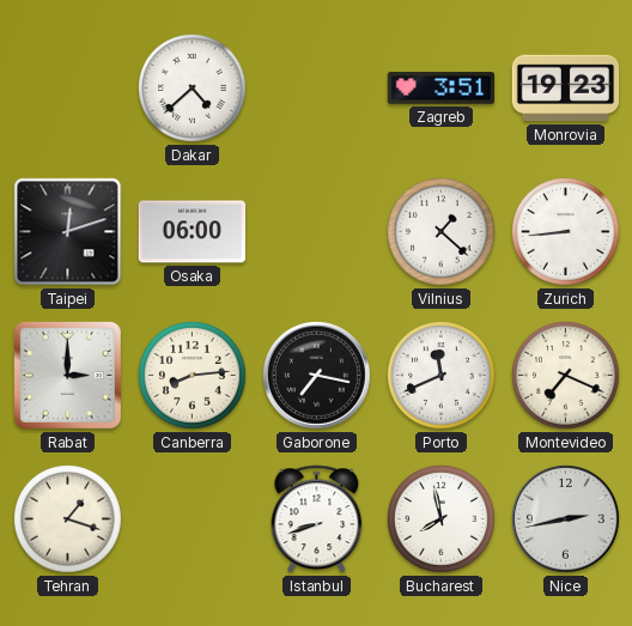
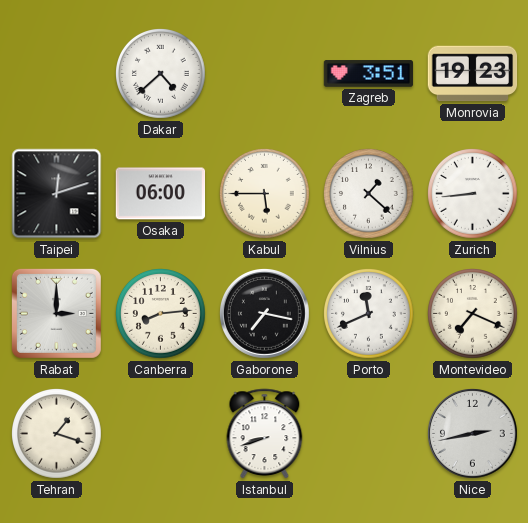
Kabul: none -> 5:45 (265, 194)
Bucharest: 7:58 -> none (442, 519)
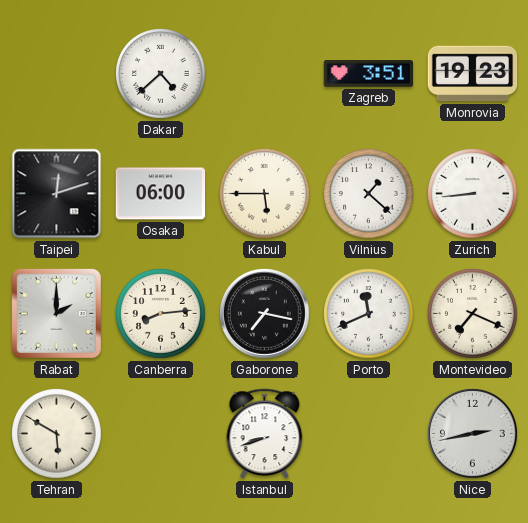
Rabat: 3:00 -> 2:00 (56, 313)
Tehran: 1:18 -> 5:50 (57, 434)
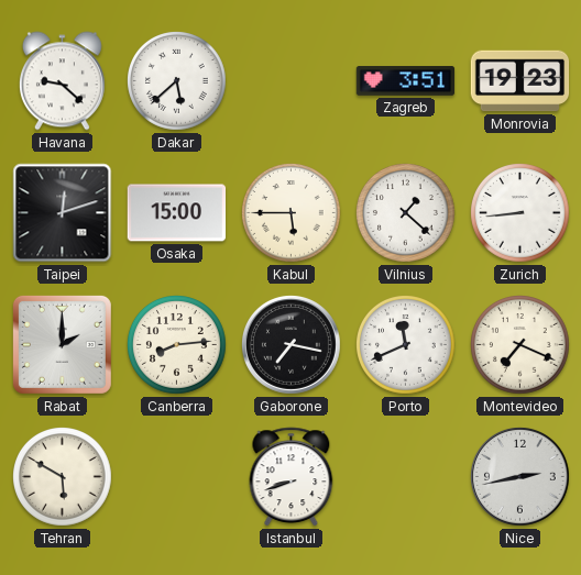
Havana: none -> 9:22 (62, 81)
Dakar: 4:38 -> 5:38 (177, 81)
Osaka: 06:00 -> 15:00 (177, 213)
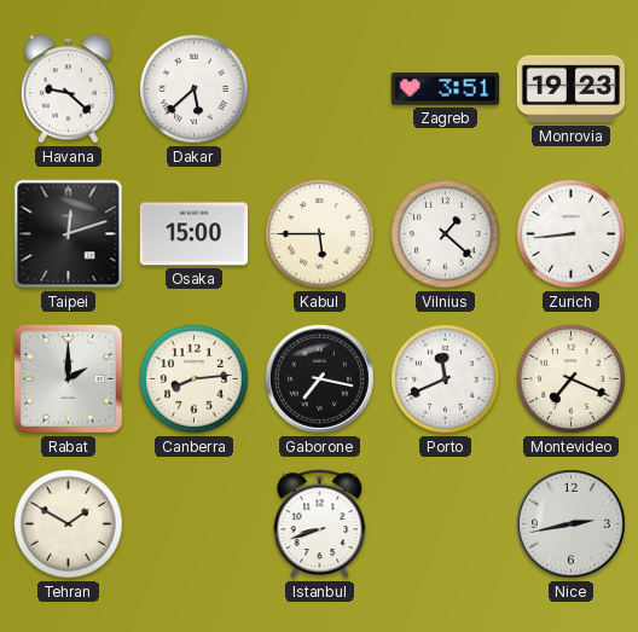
Tehran: 5:50 -> 1:50 (69, 524)
